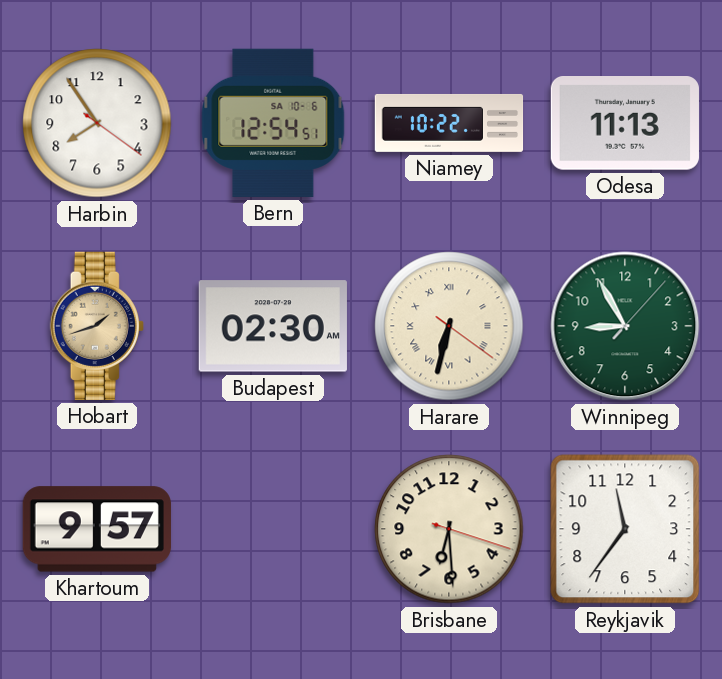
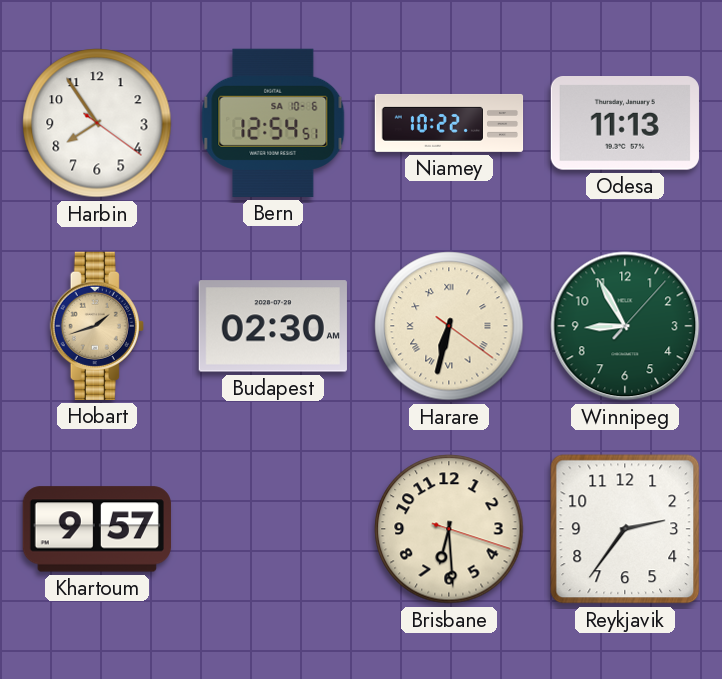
Reykjavik: 11:36 -> 2:36 (625, 529)
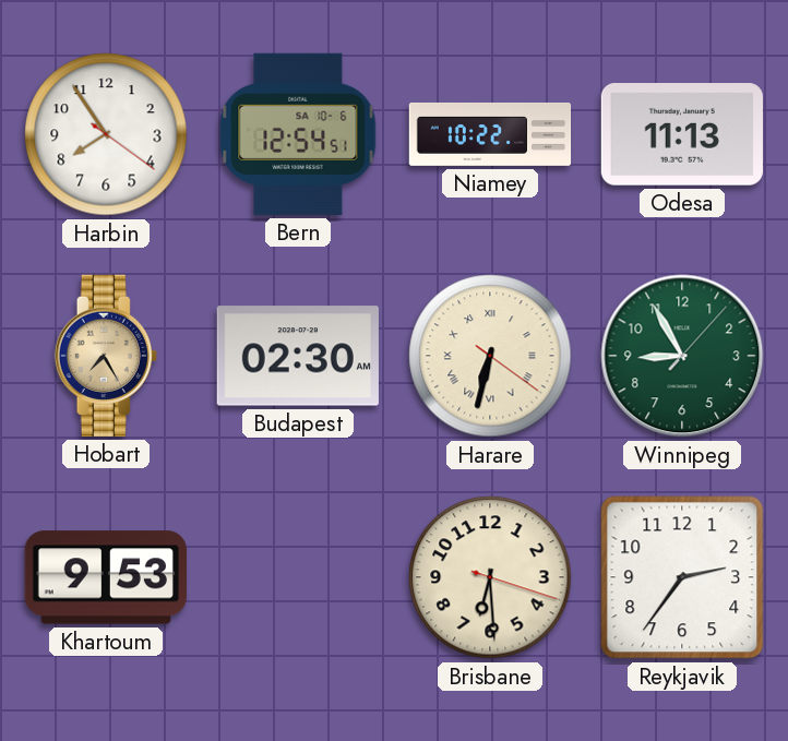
Hobart: 1:42 -> 7:25 (106, 356)
Khartoum: 9:57 -> 9:53 (106, 577)
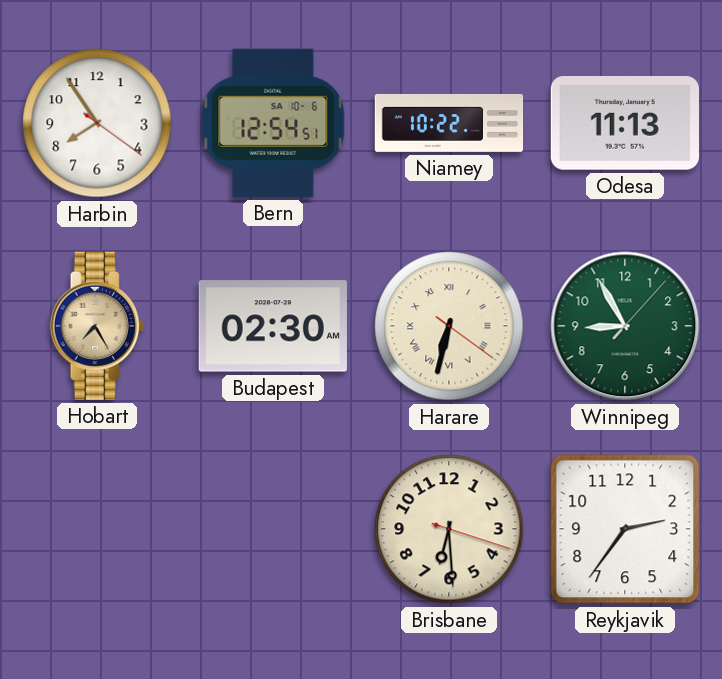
Khartoum: 9:53 -> none (106, 577)
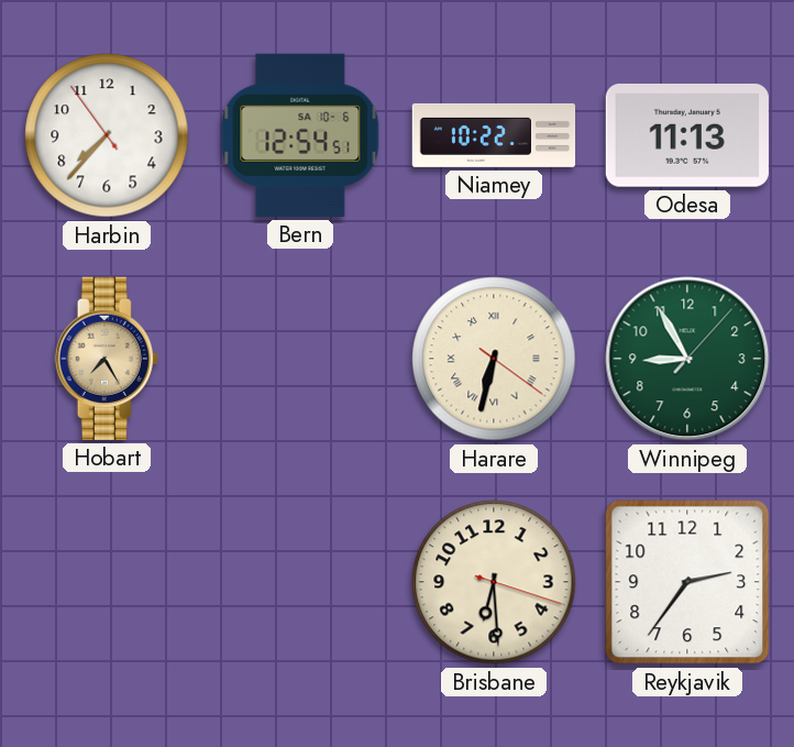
Harbin: 7:54 -> 7:36 (107, 135)
Budapest: 02:30 -> none (273, 326)
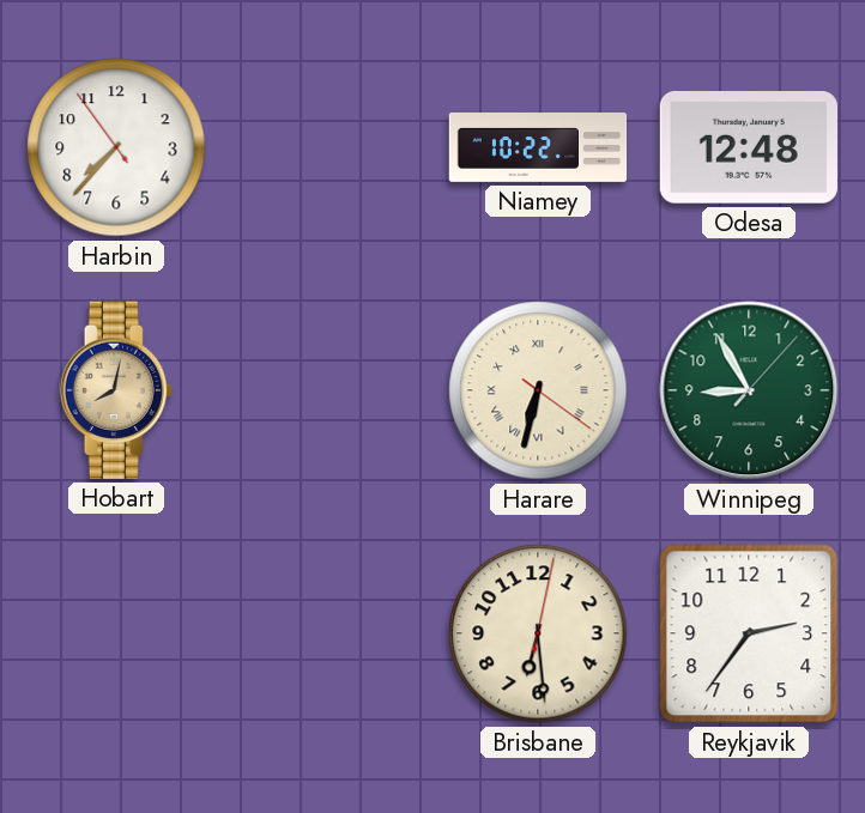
Bern: 12:54 -> none (300, 135)
Odesa: 11:13 -> 12:48 (749, 148)
Hobart: 7:25 -> 8:02 (116, 390)
Brisbane: 6:29:18 -> 6:29:02 (538, 633)
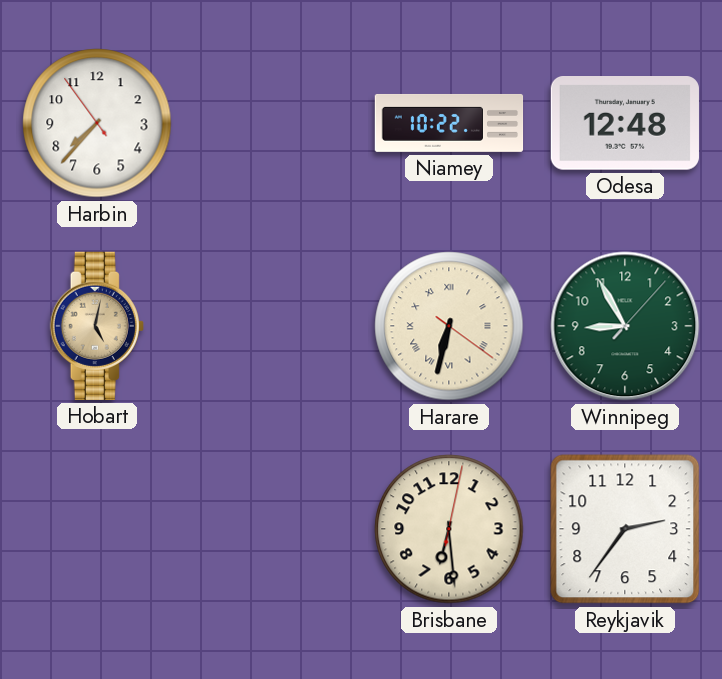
Hobart: 8:02 -> 5:02 (97, 326)
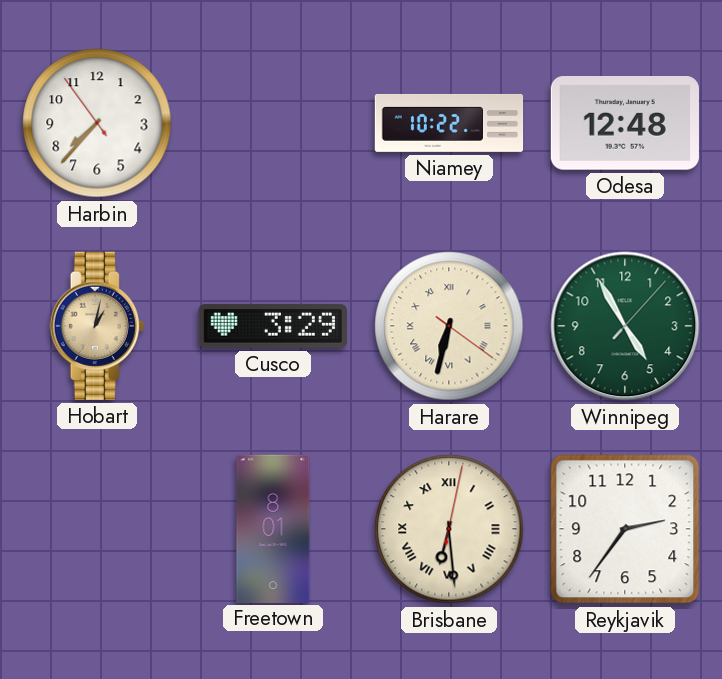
Hobart: 5:02 -> 1:02 (97, 326)
Cusco: none -> 3:29 (273, 326)
Winnipeg: 8:55 -> 4:55 (625, 326)
Freetown: none -> 8:01 (273, 528)
Brisbane numerals: Arabic -> Roman (449, 529)
